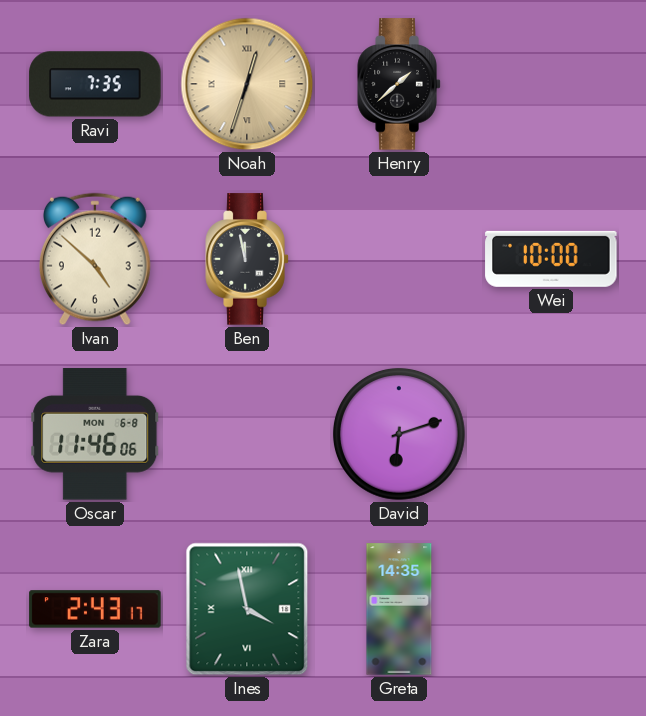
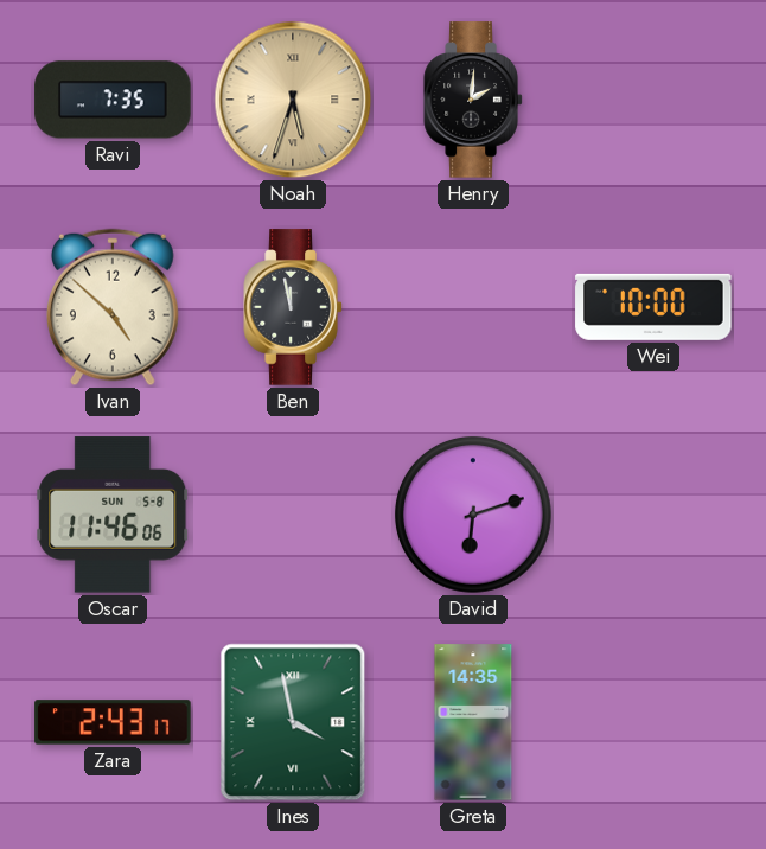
Noah: 12:33 -> 5:33 (293, 100)
Henry: 1:38 -> 2:01 (473, 100)
Oscar date: MON 6-8 -> SUN 5-8 (113, 515)
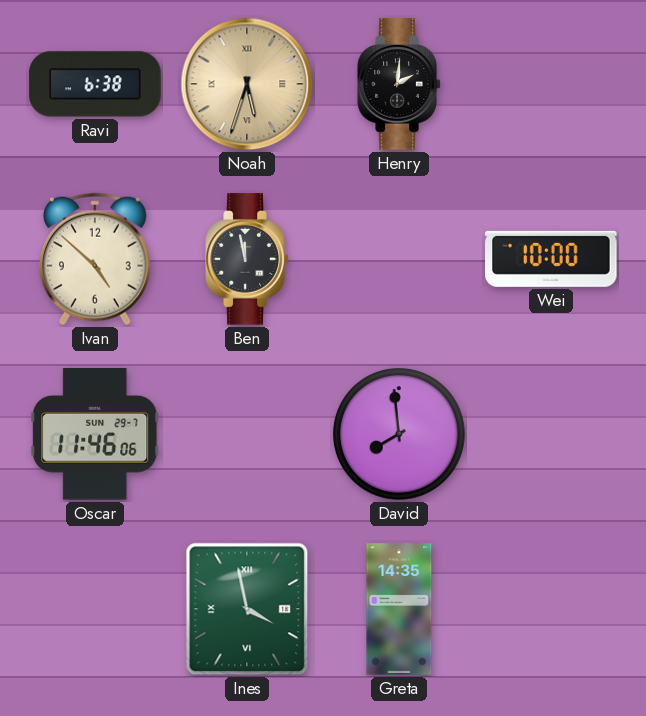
Ravi: 7:35 -> 6:38 (95, 84)
Oscar date: SUN 5-8 -> SUN 29-7 (95, 434)
David: 6:12 -> 7:59 (399, 434)
Zara: 2:43 -> none (113, 722)
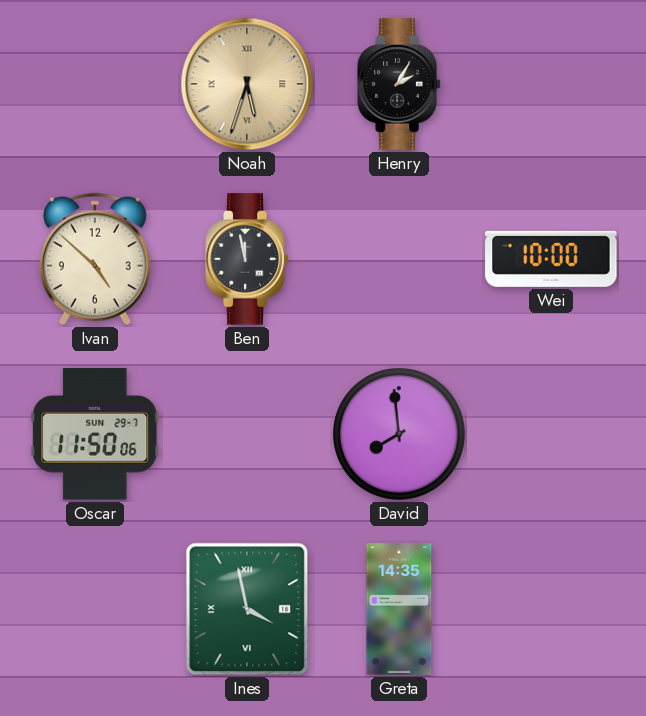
Ravi: 6:38 -> none (95, 84)
Henry: 2:01 -> 2:05 (399, 84)
Oscar: 11:46 -> 11:50 (95, 434)
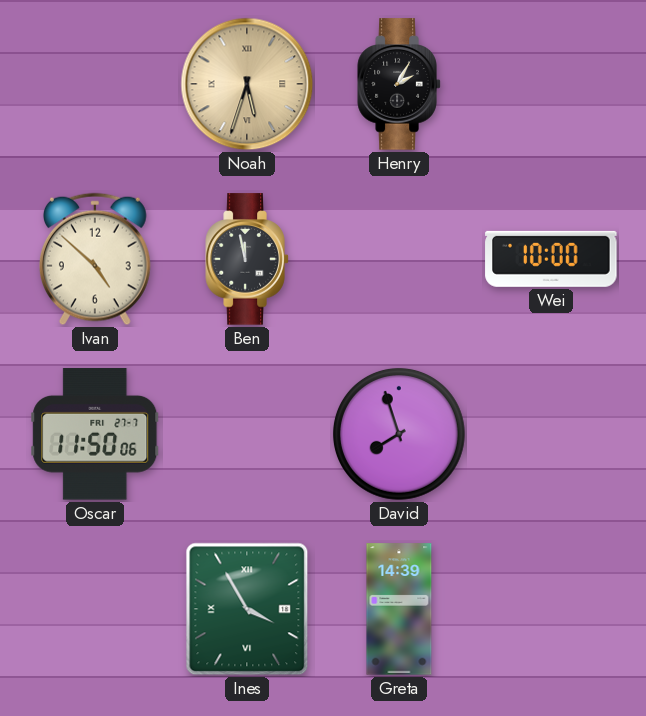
Oscar date: SUN 29-7 -> FRI 27-7 (95, 434)
David: 7:59 -> 7:57 (399, 434)
Ines: 3:58 -> 3:55 (247, 609)
Greta: 14:35 -> 14:39 (399, 609)
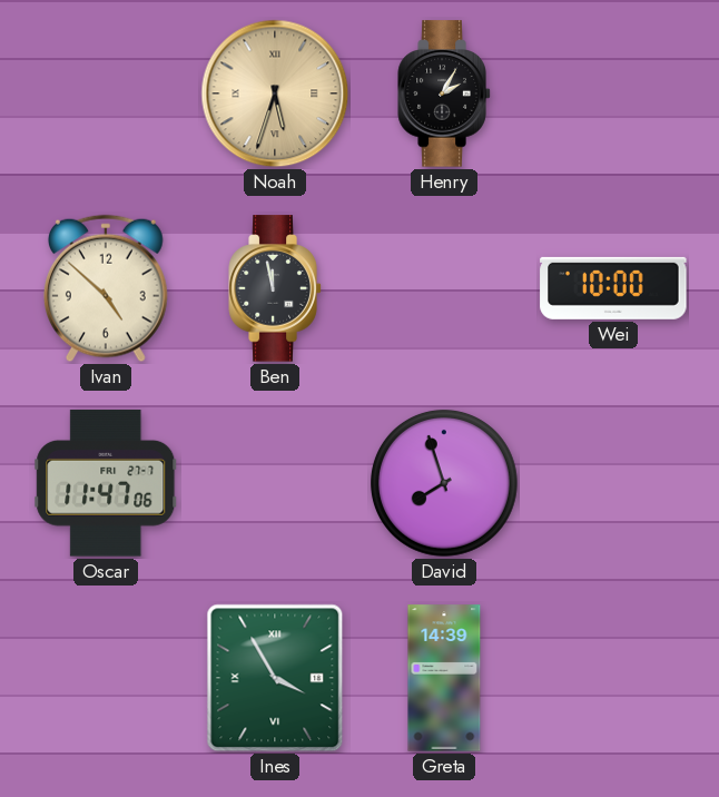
Oscar: 11:50 -> 11:47 (106, 483)
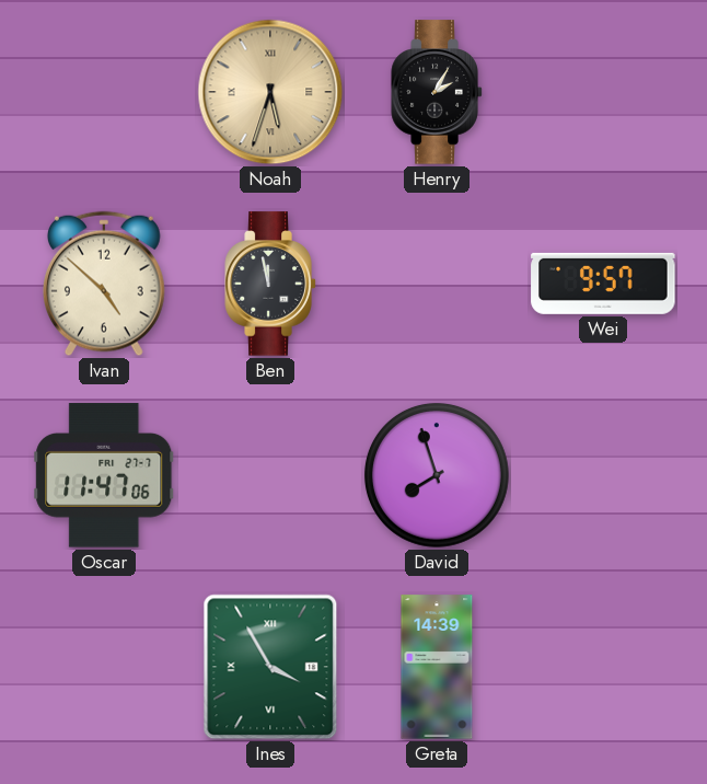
Wei: 10:00 -> 9:57 (603, 284)
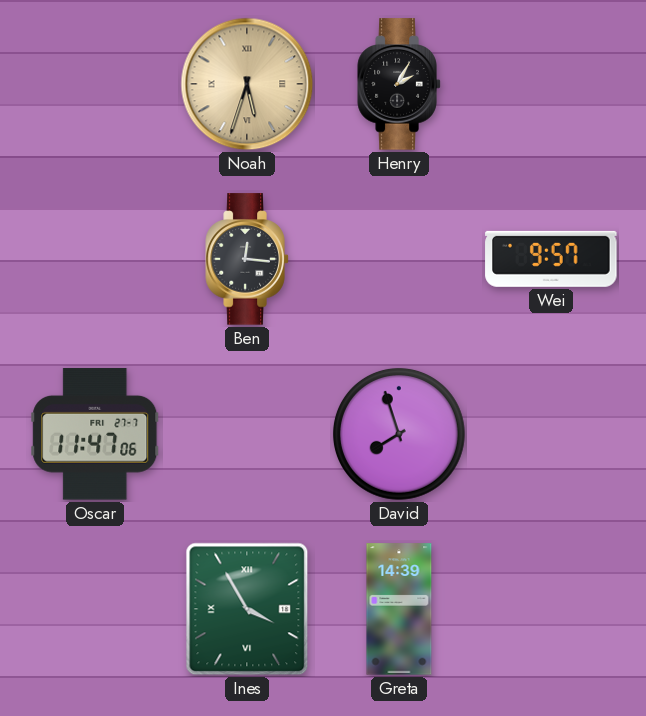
Ivan: 4:52 -> none (105, 284)
Ben: 11:58 -> 12:16 (247, 259)
